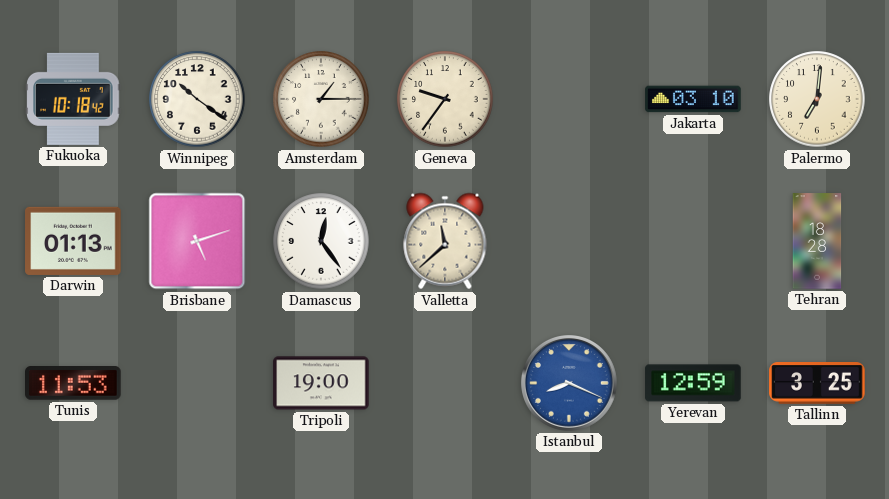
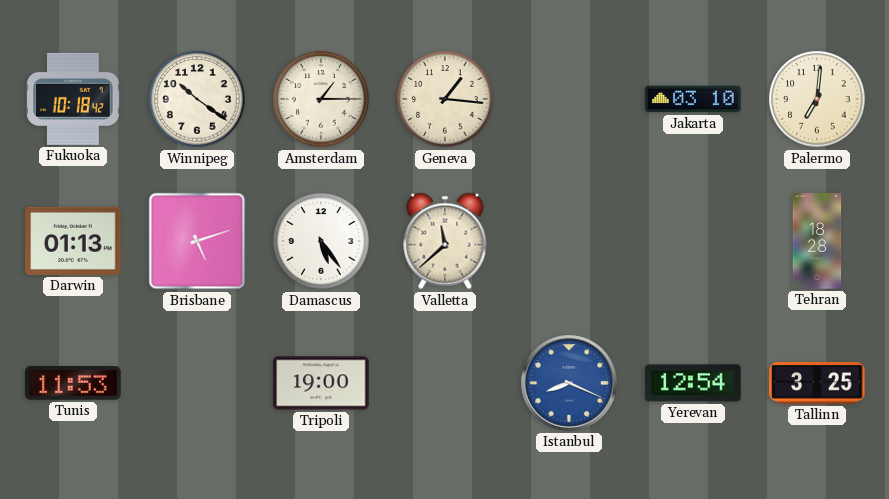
Geneva: 9:36 -> 1:16 (445, 99)
Damascus: 12:24 -> 5:24 (321, 241)
Yerevan: 12:59 -> 12:54 (693, 383)
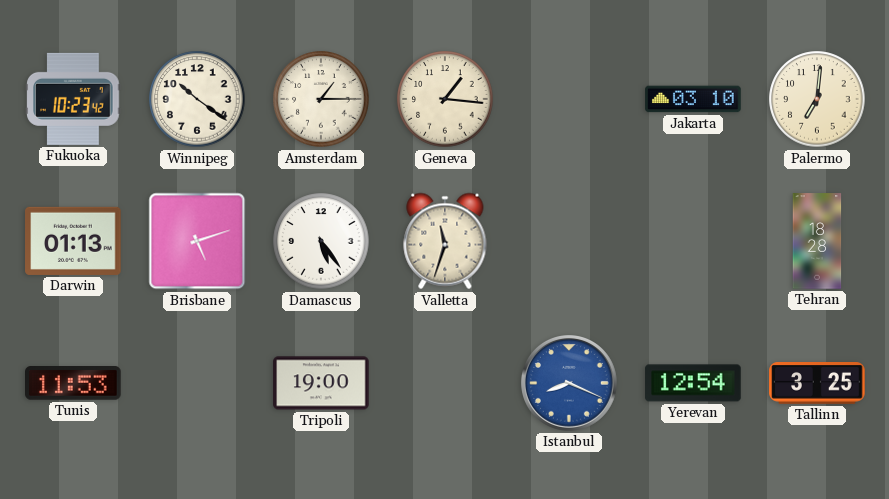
Fukuoka: 10:18 -> 10:23 (73, 99)
Valletta: 11:38 -> 11:33 (445, 241)
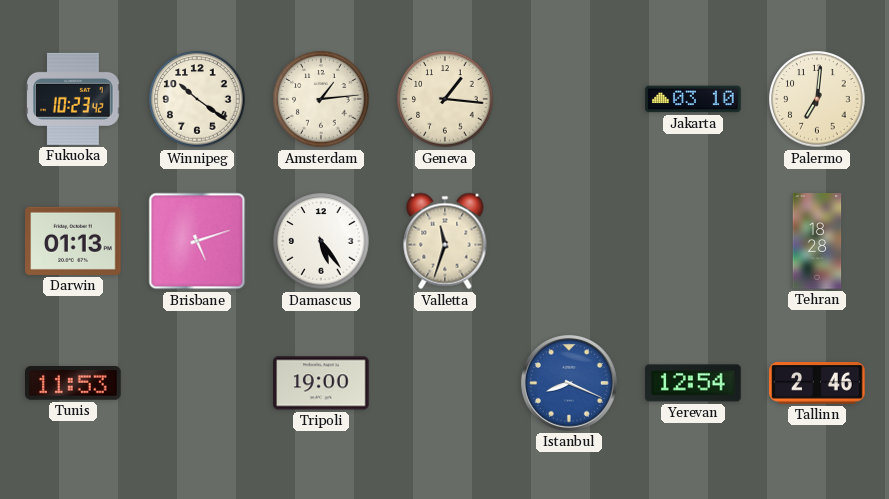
Amsterdam: 1:15 -> 1:14 (321, 99)
Tallinn: 3:25 -> 2:46 (817, 383)
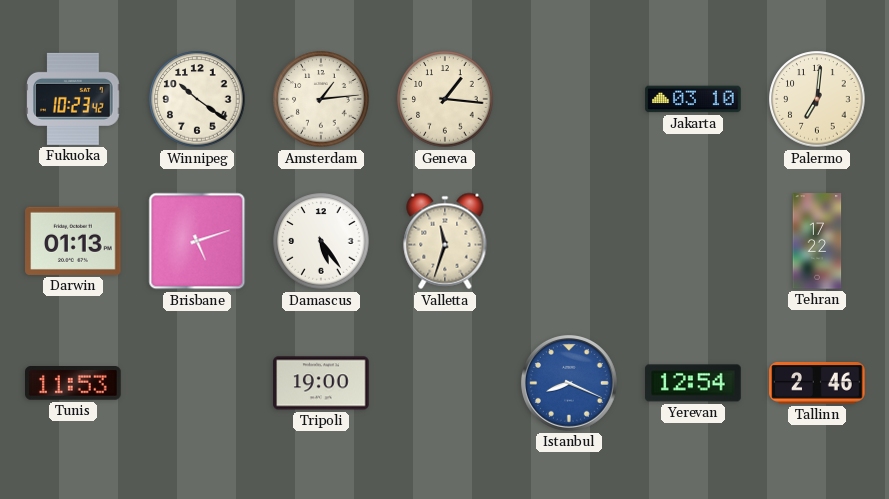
Tehran: 18:28 -> 17:22 (817, 241)
